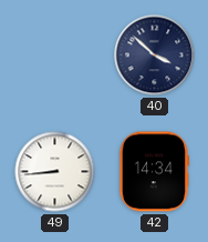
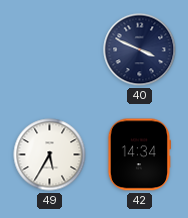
40: 3:52 -> 3:49 (140, 50)
49: 8:44 -> 5:35 (50, 155)
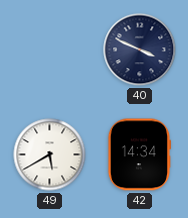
49: 5:35 -> 5:40 (50, 155)
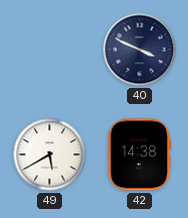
42: 14:34 -> 14:38 (139, 155)
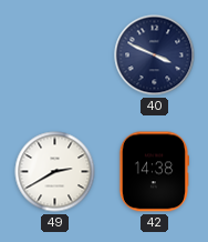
49: 5:40 -> 2:40 (55, 172)
